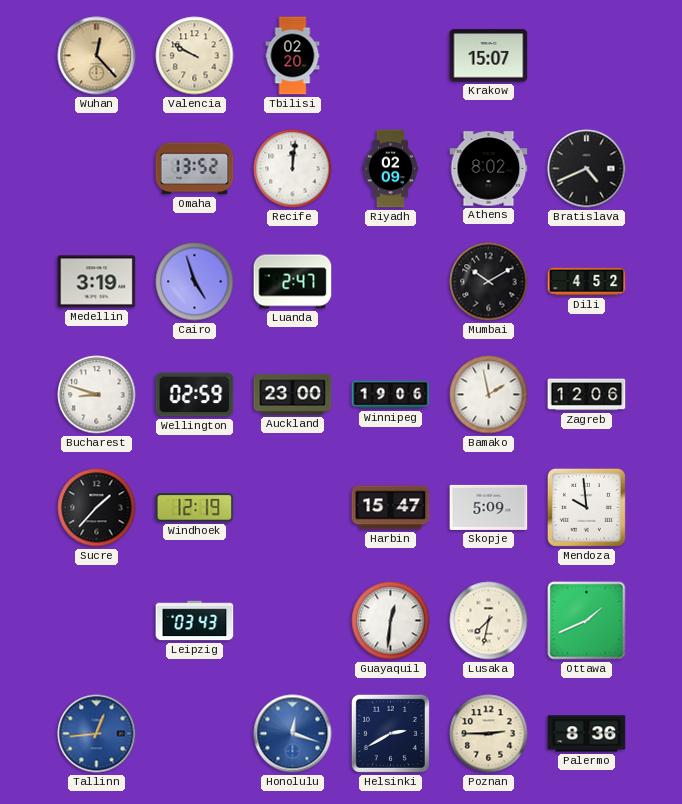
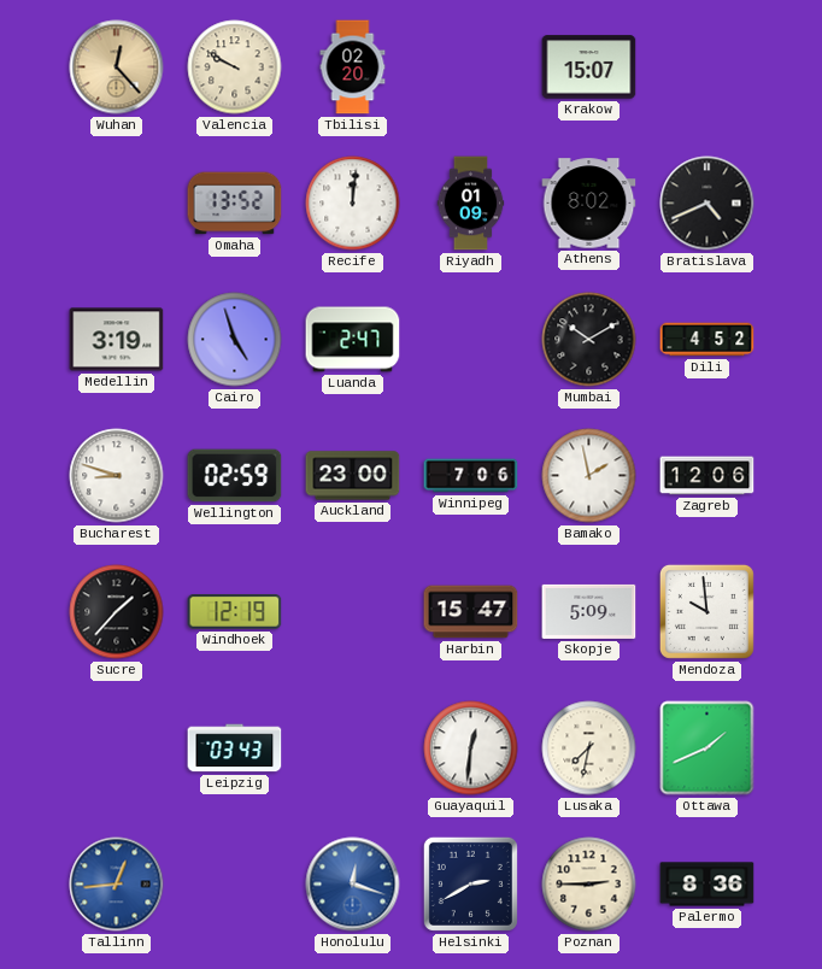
Riyadh: 02:09 -> 01:09 (471, 204)
Winnipeg: 19:06 -> 7:06 (471, 476)
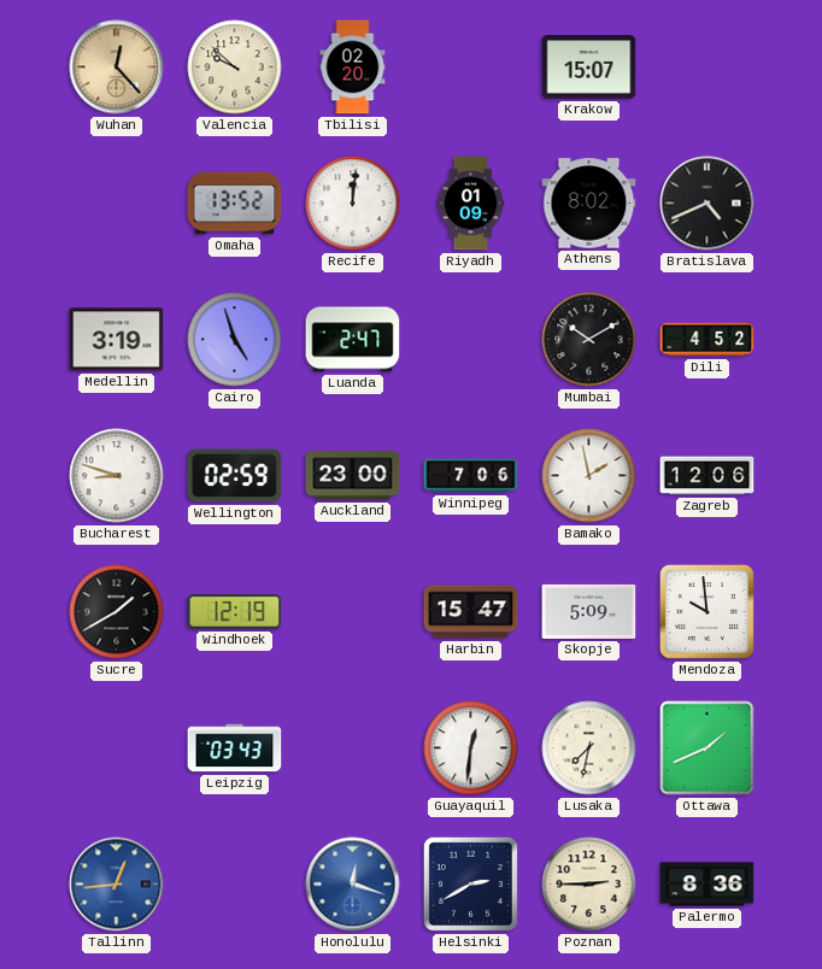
Valencia: 9:50 -> 9:52 (235, 67)
Sucre: 1:37 -> 1:40 (117, 612)
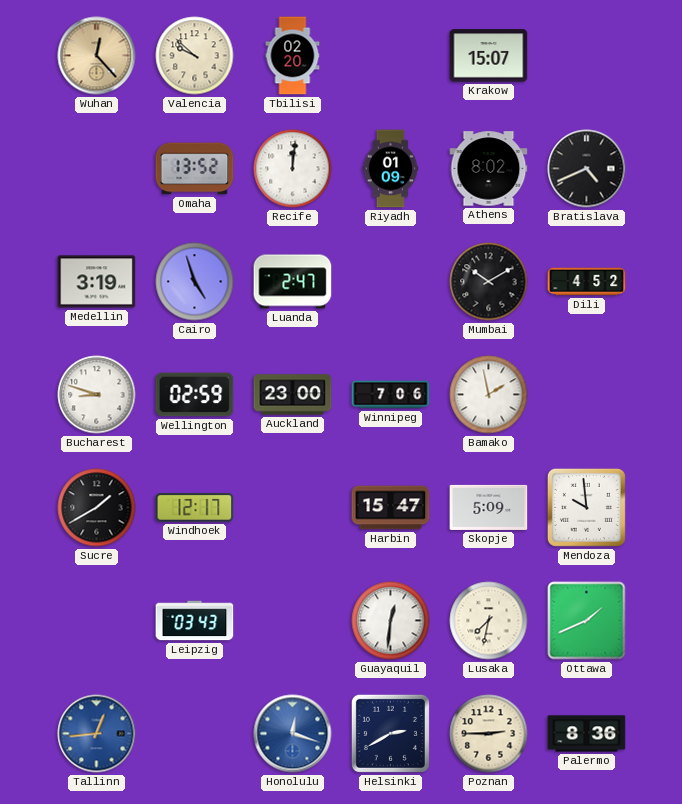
Zagreb: 12:06 -> none (707, 476)
Windhoek: 12:19 -> 12:17 (195, 508)
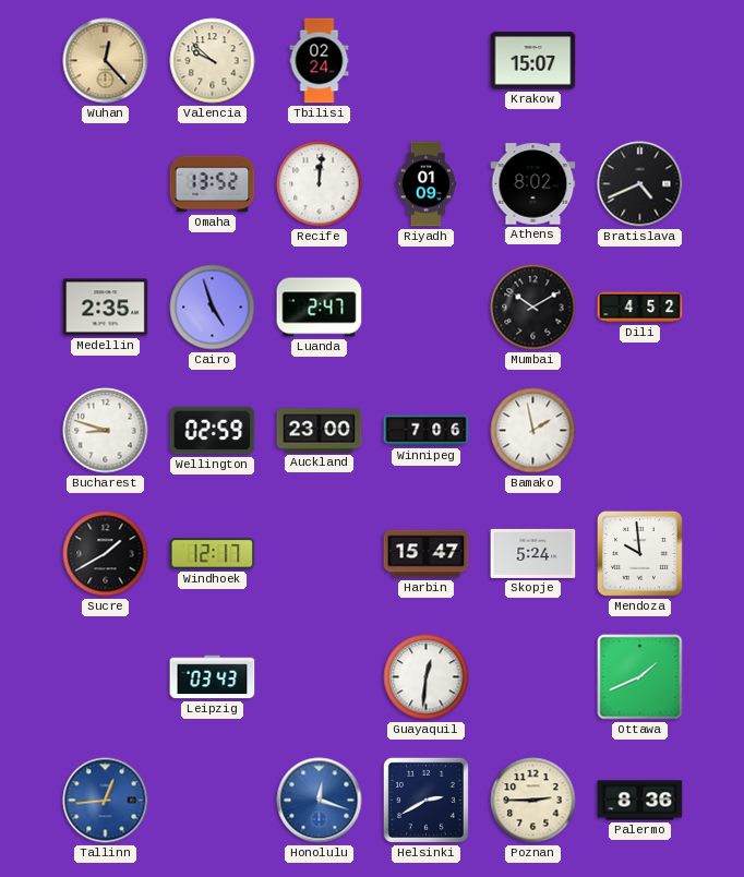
Tbilisi: 02:20 -> 02:24 (320, 61)
Medellin: 3:19 -> 2:35 (106, 308)
Skopje: 5:09 -> 5:24 (533, 553)
Lusaka: 7:32 -> none (489, 621)
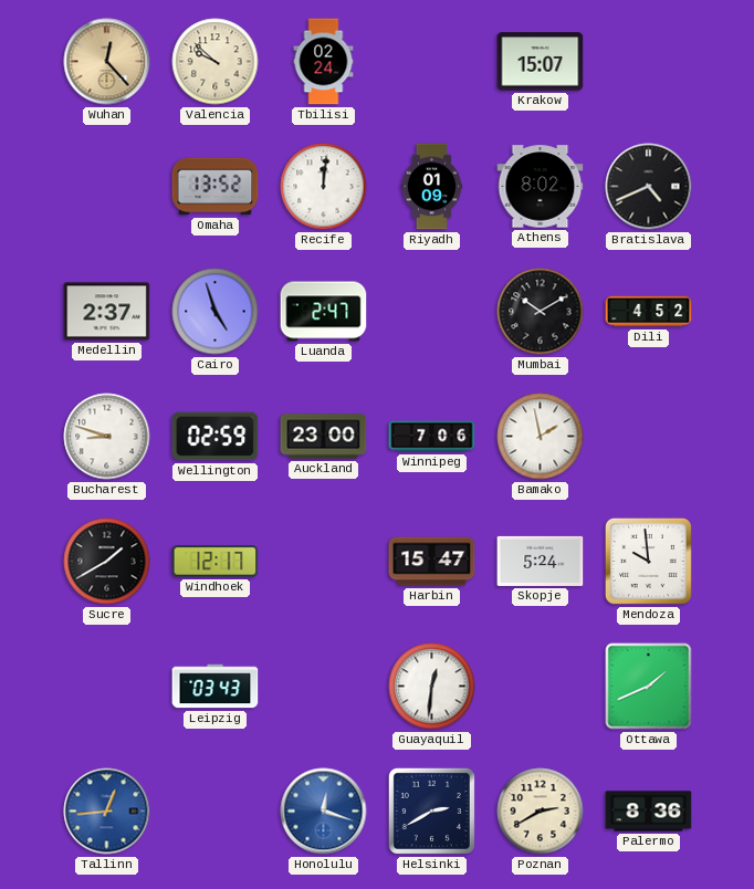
Medellin: 2:35 -> 2:37 (107, 312)
Poznan: 2:45 -> 2:40 (541, 812)
